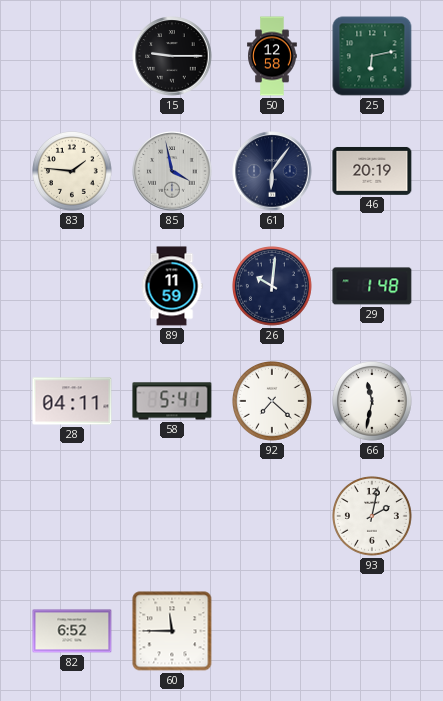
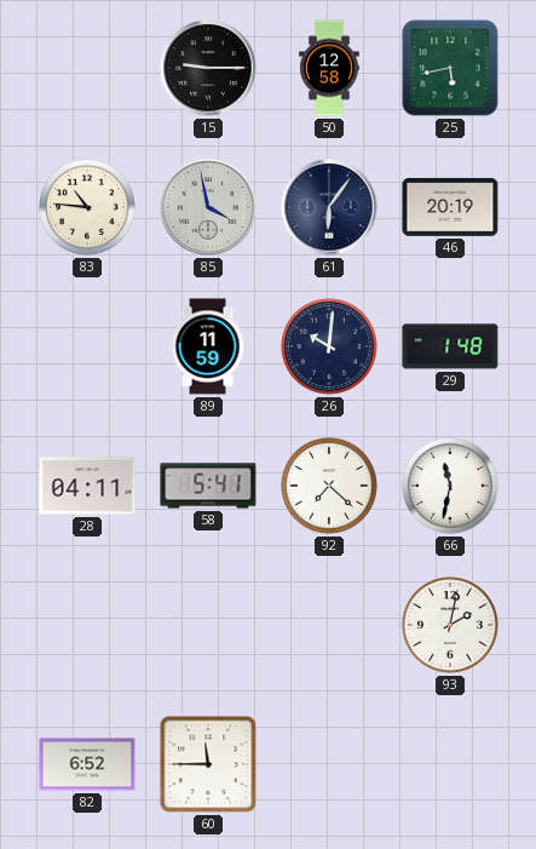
25: 6:13 -> 5:43 (450, 68)
83: 1:46 -> 10:46 (88, 208)
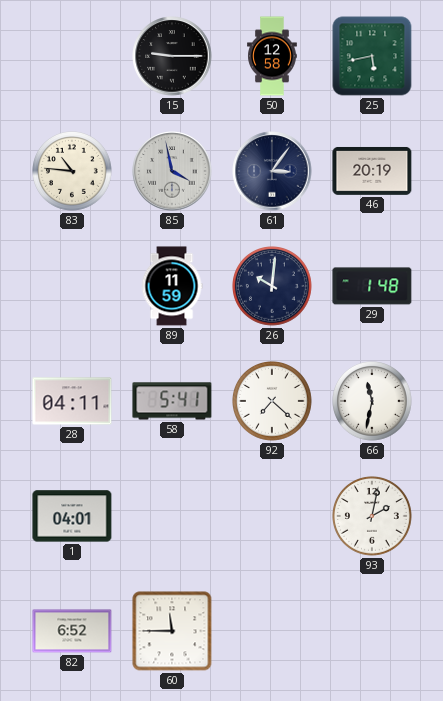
61: 6:06 -> 3:06 (272, 171)
1: none -> 04:01 (72, 516)
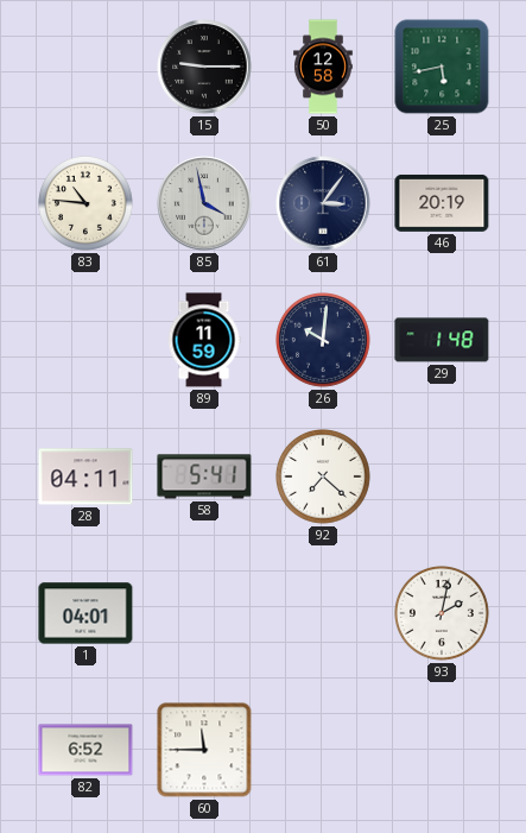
66: 11:32 -> none (373, 402)
